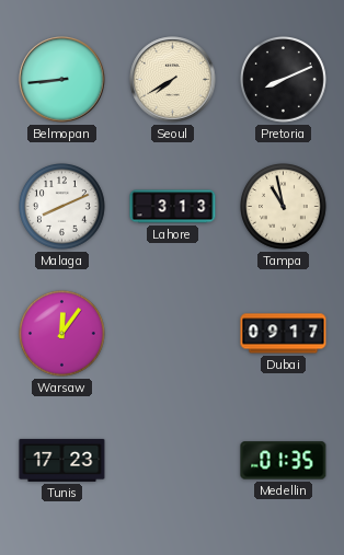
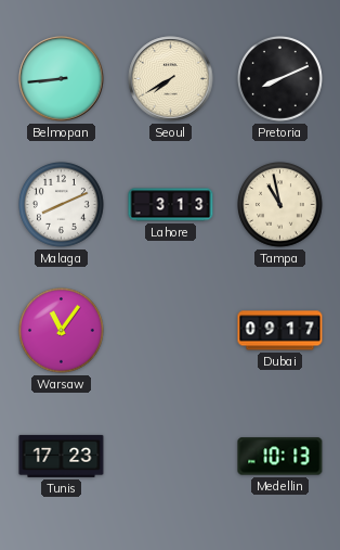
Warsaw: 12:06 -> 11:06 (62, 331)
Medellin: 01:35 -> 10:13 (280, 457)
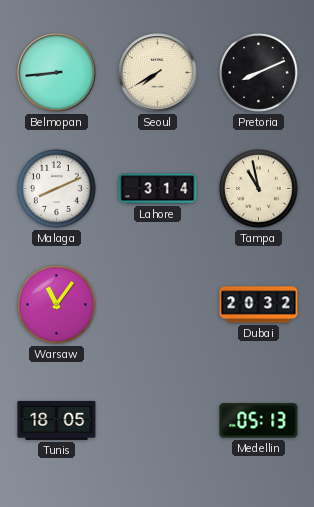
Lahore: 3:13 -> 3:14 (158, 189)
Dubai: 09:17 -> 20:32 (259, 305)
Tunis: 17:23 -> 18:05 (57, 420)
Medellin: 10:13 -> 05:13 (259, 421)
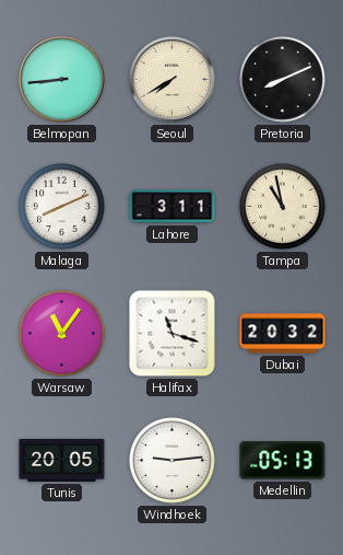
Lahore: 3:14 -> 3:11 (173, 207)
Halifax: none -> 11:18 (173, 334)
Tunis: 18:05 -> 20:05 (62, 460)
Windhoek: none -> 9:14 (173, 461)
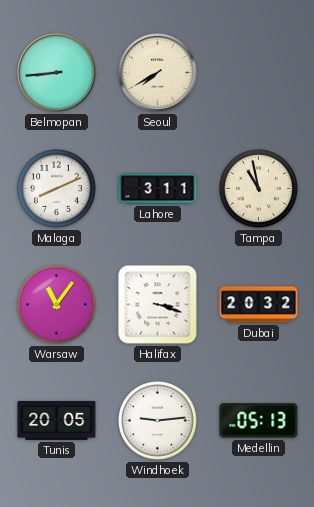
Pretoria: 8:11 -> none (283, 80)
Halifax: 11:18 -> 3:18 (158, 305)
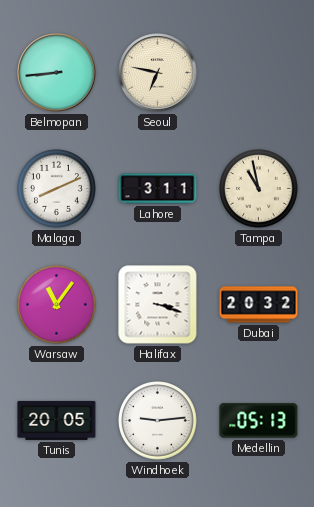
Seoul: 7:40 -> 6:47 (158, 73)
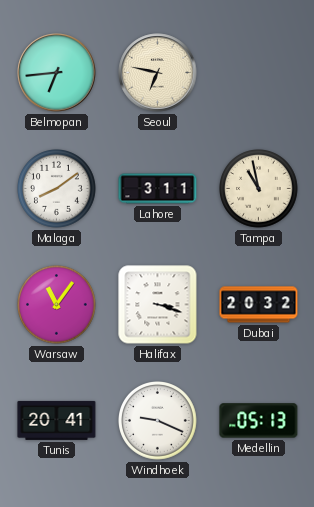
Belmopan: 8:44 -> 6:44 (57, 73)
Malaga: 8:11 -> 8:09 (57, 189)
Tunis: 20:05 -> 20:41 (57, 420)
Windhoek: 9:14 -> 9:19 (158, 421)
